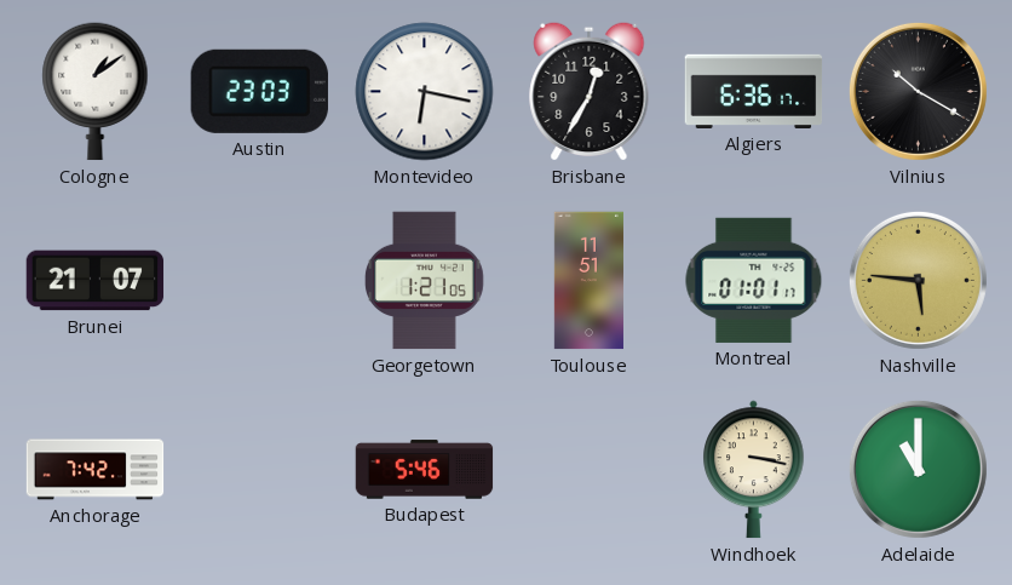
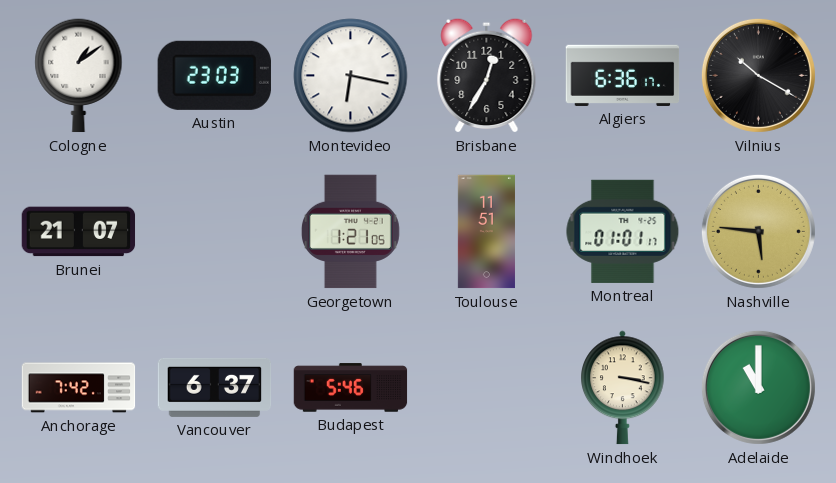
Vancouver: none -> 6:37 (215, 387)
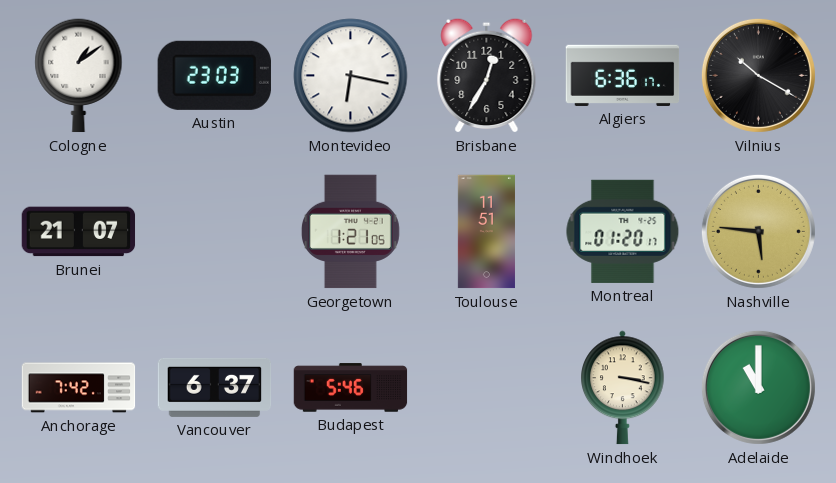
Montreal: 01:01 -> 01:20 (623, 231)
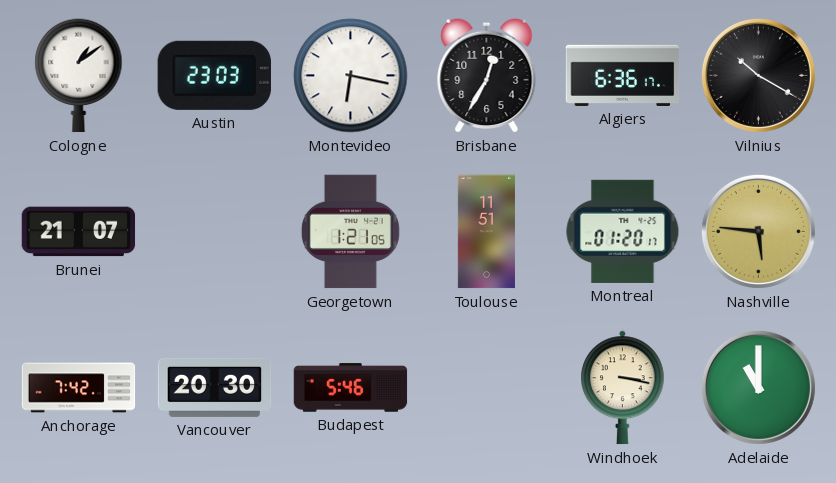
Vancouver: 6:37 -> 20:30 (215, 387)
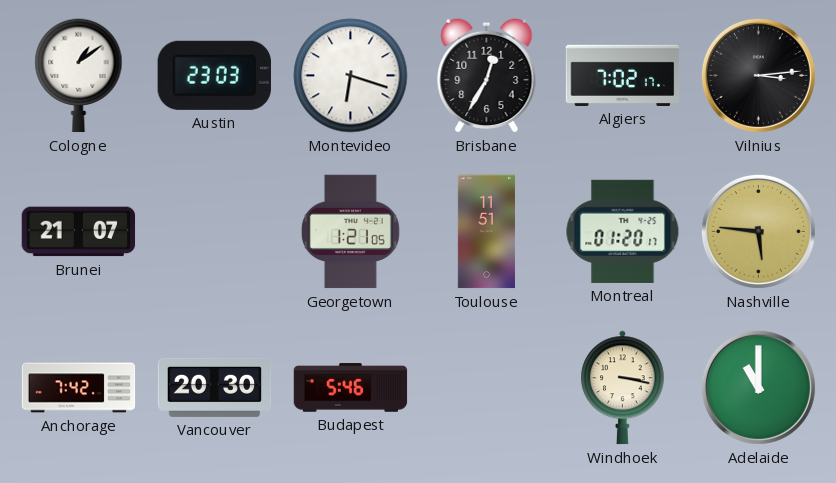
Montevideo: 6:17 -> 6:18 (351, 76)
Algiers: 6:36 -> 7:02 (623, 75)
Vilnius: 10:20 -> 3:14 (758, 75)
